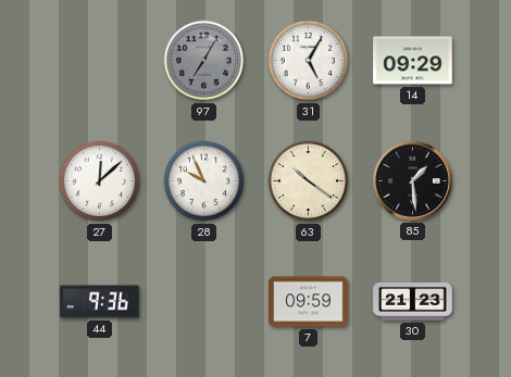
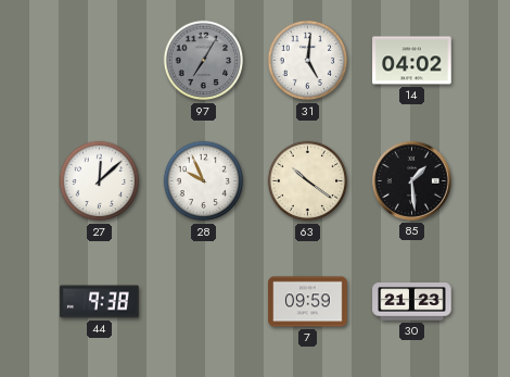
31: 5:05 -> 5:01 (308, 61)
14: 09:29 -> 04:02 (412, 61)
44: 9:36 -> 9:38 (100, 302)
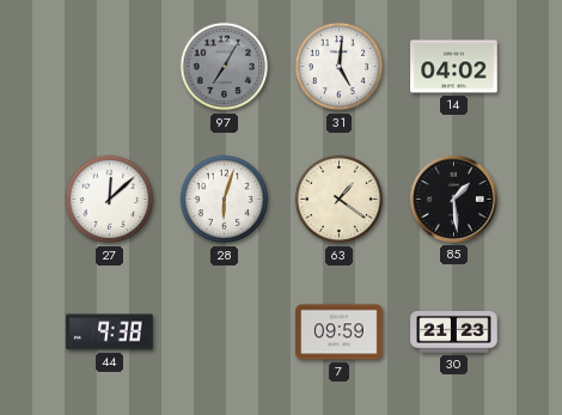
28: 9:56 -> 6:03 (225, 200)
63: 10:21 -> 1:21 (340, 200)
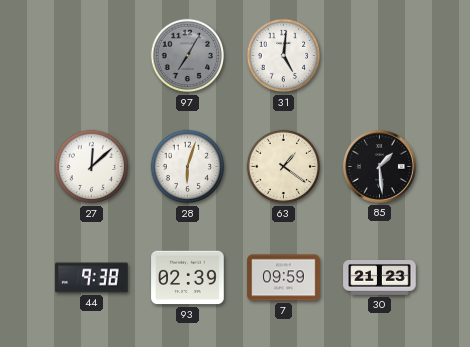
14: 04:02 -> none (454, 67)
93: none -> 02:39 (188, 278)
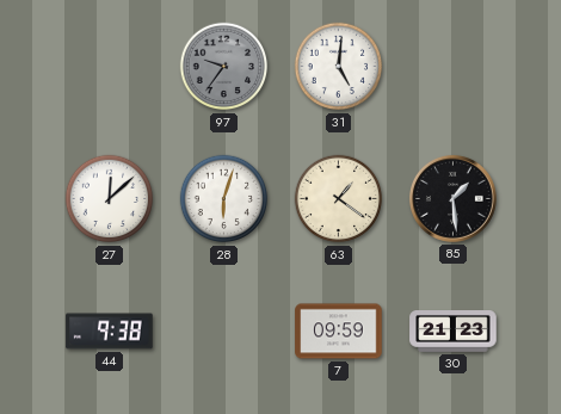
97: 7:05 -> 9:36 (224, 67)
93: 02:39 -> none (188, 278)
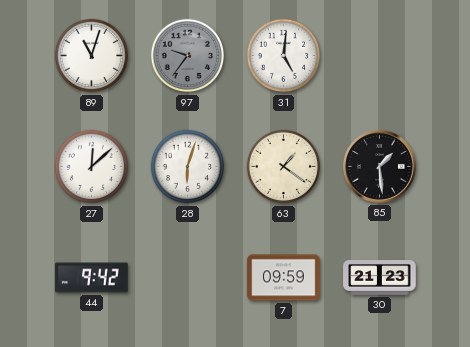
89: none -> 11:03 (92, 56)
44: 9:38 -> 9:42 (92, 278)
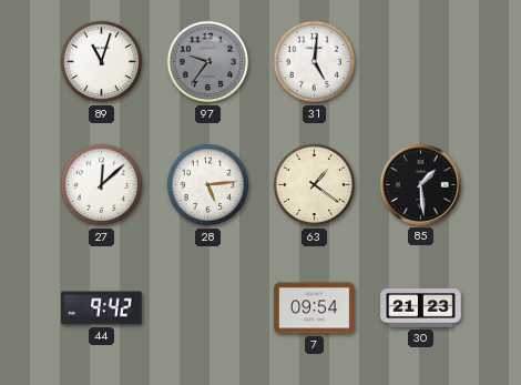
28: 6:03 -> 5:14 (208, 185)
7: 09:59 -> 09:54 (315, 308)
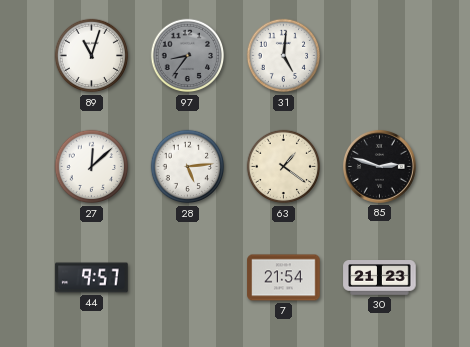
97: 9:36 -> 8:36 (188, 56)
85: 1:29 -> 2:48 (379, 166)
44: 9:42 -> 9:57 (92, 278)
7: 09:54 -> 21:54 (284, 278)
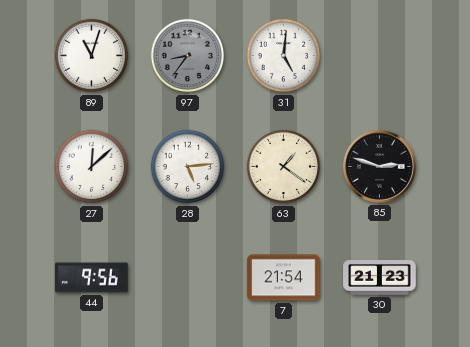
44: 9:57 -> 9:56 (92, 278)
